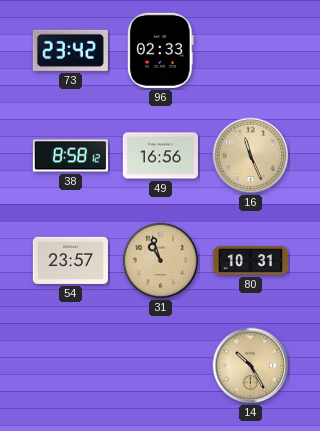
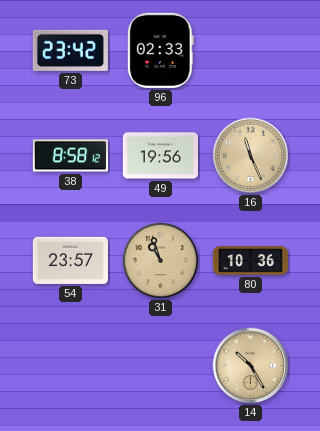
49: 16:56 -> 19:56 (160, 156)
80: 10:31 -> 10:36 (250, 261)
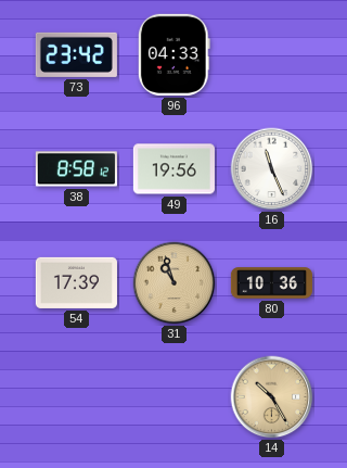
96: 02:33 -> 04:33 (173, 54)
16 dial: champagne -> white (272, 169)
54: 23:57 -> 17:39 (76, 282)
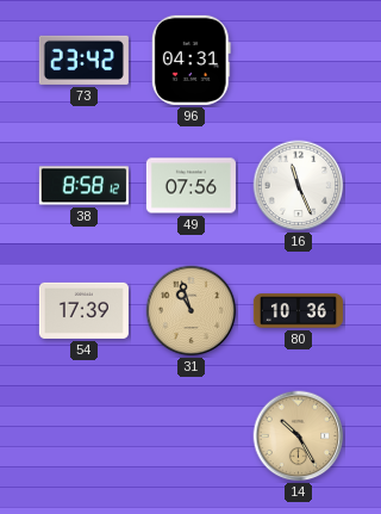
96: 04:33 -> 04:31 (190, 60)
49: 19:56 -> 07:56 (190, 186)
